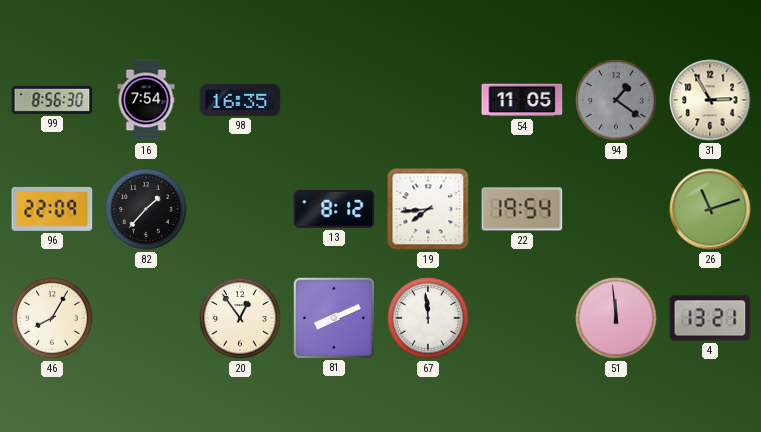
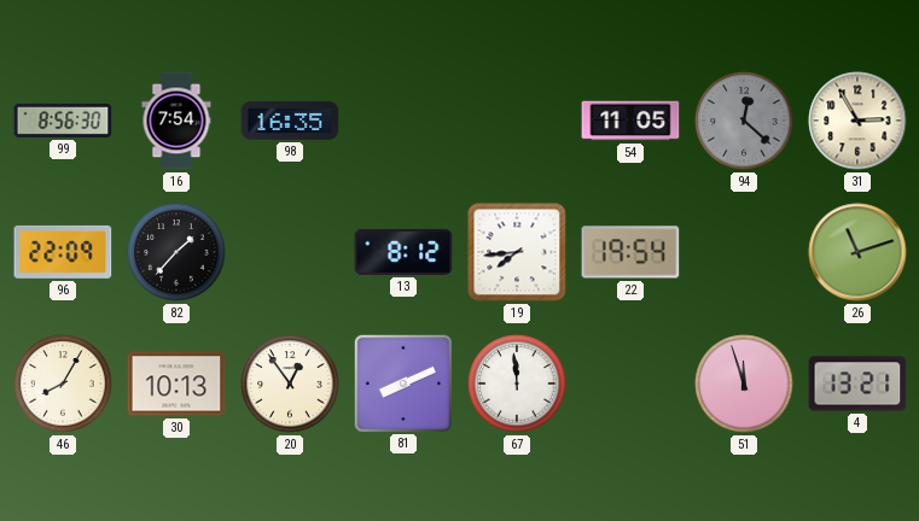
94: 1:21 -> 12:22 (744, 121)
30: none -> 10:13 (176, 384)
51: 11:59 -> 11:57 (744, 384)
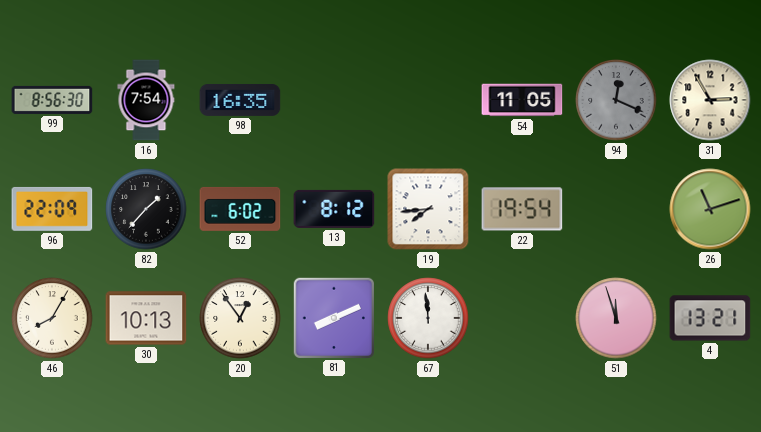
94: 12:22 -> 12:19 (616, 100)
52: none -> 6:02 (240, 209)
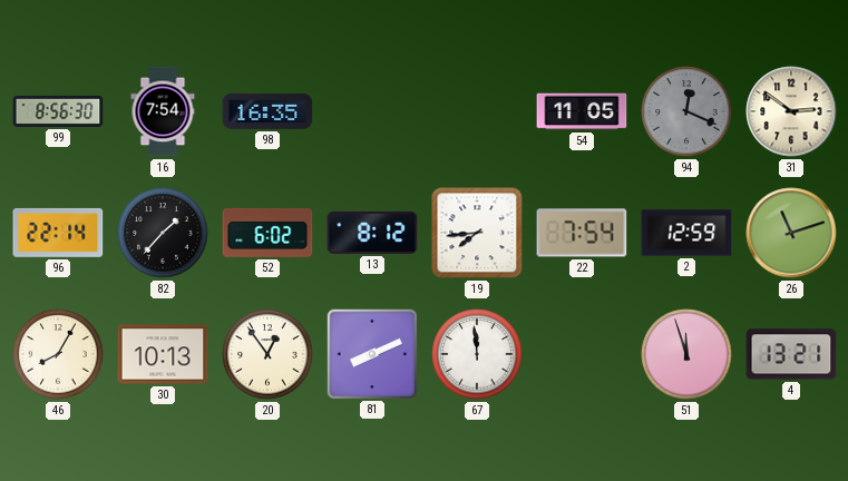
31: 2:55 -> 2:51 (791, 111)
96: 22:09 -> 22:14 (58, 233)
22: 19:54 -> 7:54 (582, 233)
2: none -> 12:59 (686, 233)
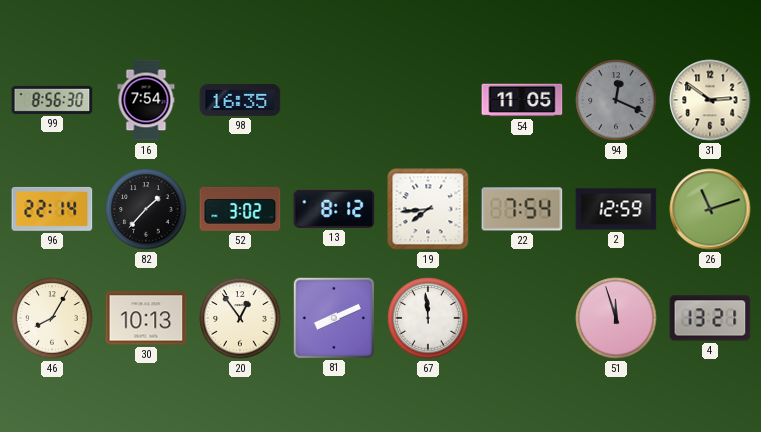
52: 6:02 -> 3:02 (240, 209)
